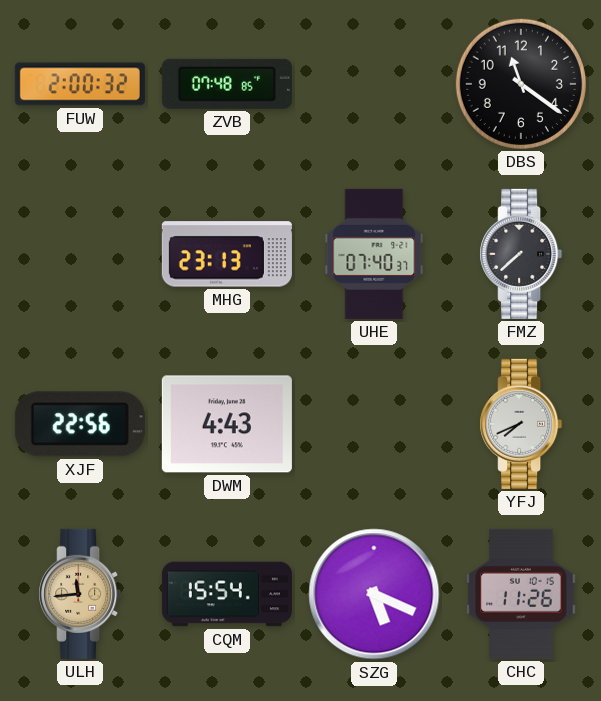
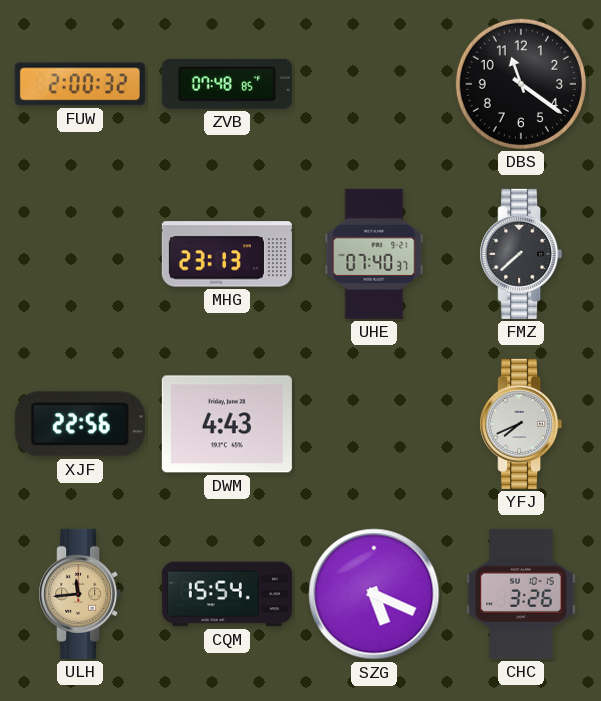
CHC: 11:26 -> 3:26 (521, 594)
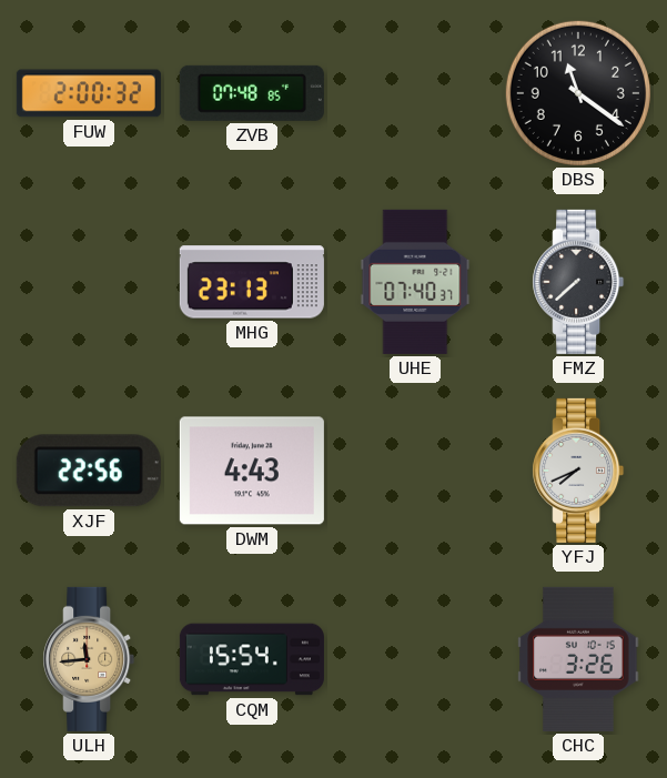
SZG: 5:19 -> none (374, 594)
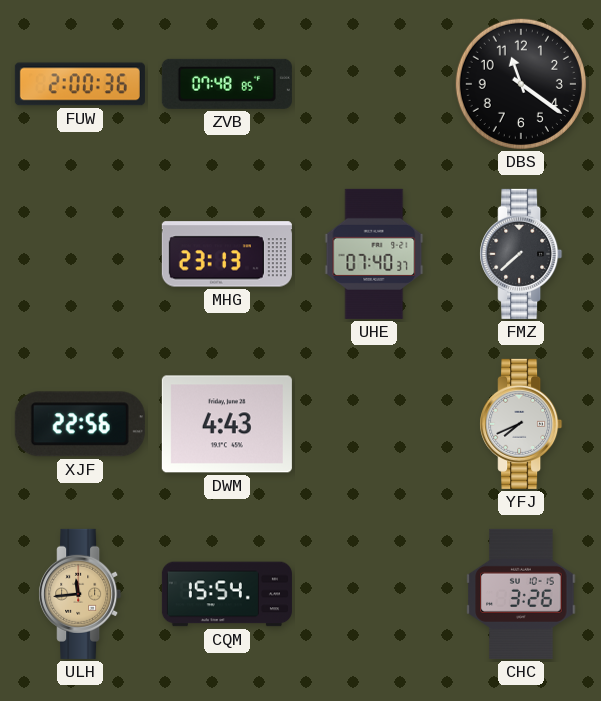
FUW: 2:00:32 -> 2:00:36 (80, 84)
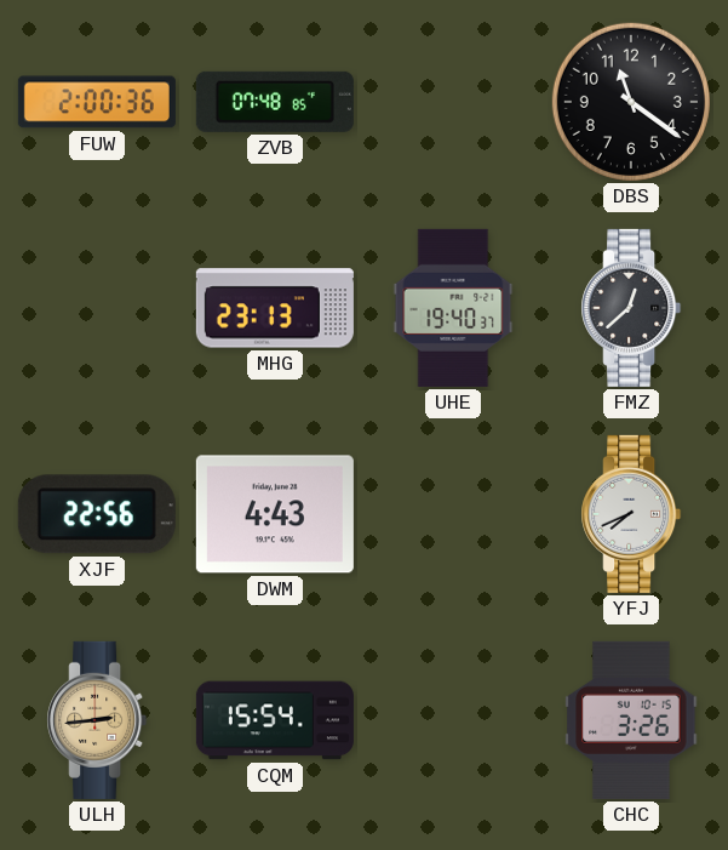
UHE: 07:40 -> 19:40 (453, 308)
FMZ: 7:38 -> 12:38 (631, 308)
ULH: 11:44 -> 2:44 (97, 720)
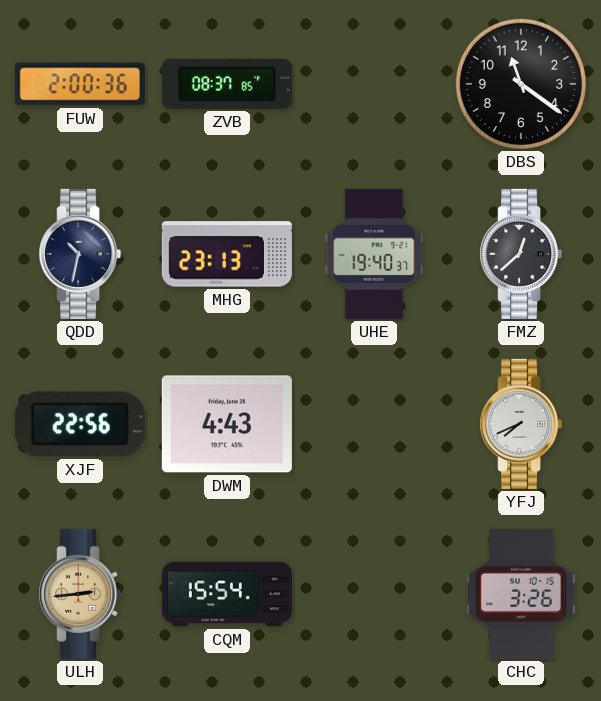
ZVB: 07:48 -> 08:37 (227, 84)
QDD: none -> 10:32 (80, 254)
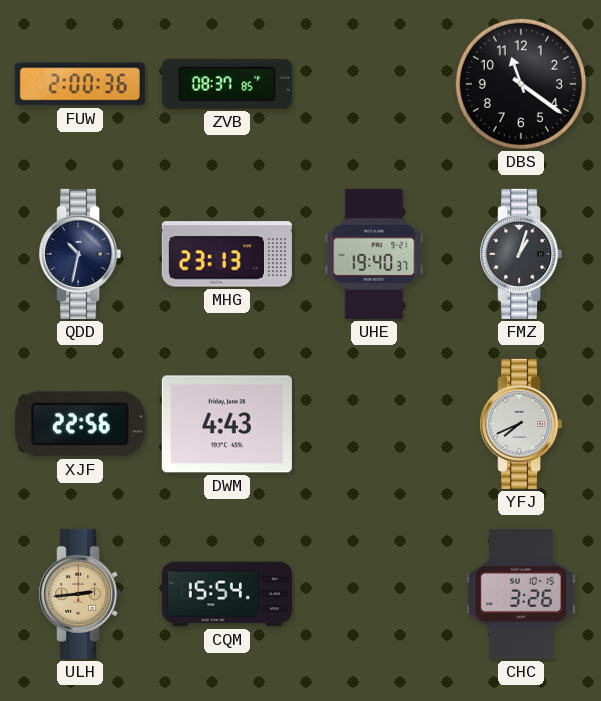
FMZ: 12:38 -> 1:03 (521, 254)
